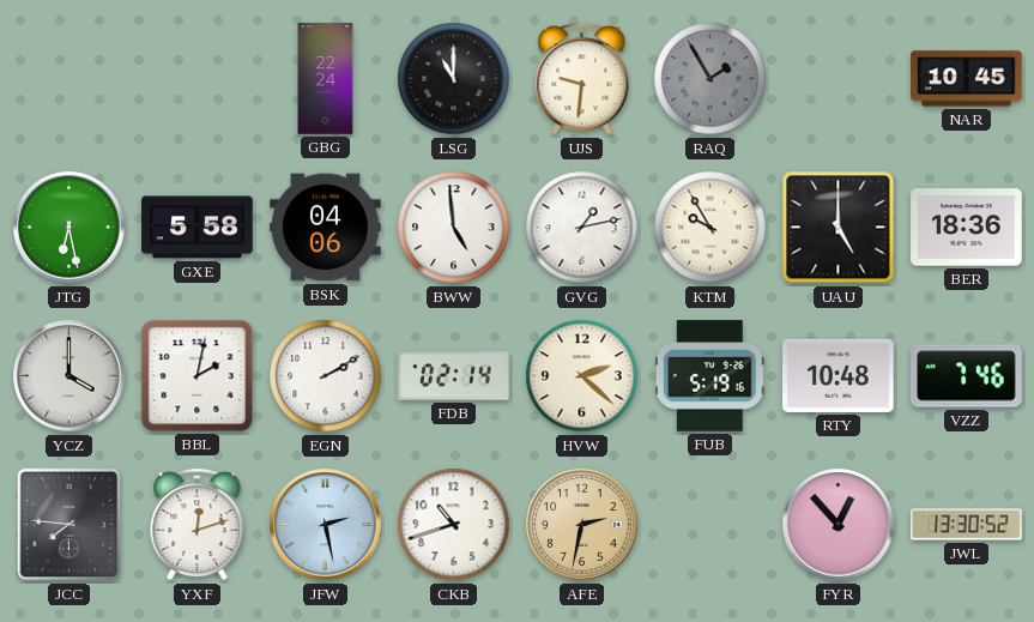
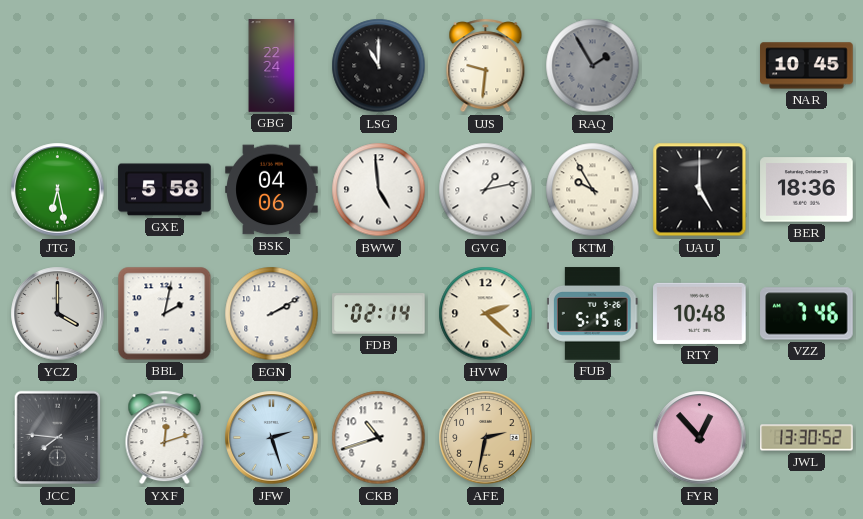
FUB: 5:19 -> 5:15 (592, 314)
JFW: 2:28 -> 2:27 (272, 438)
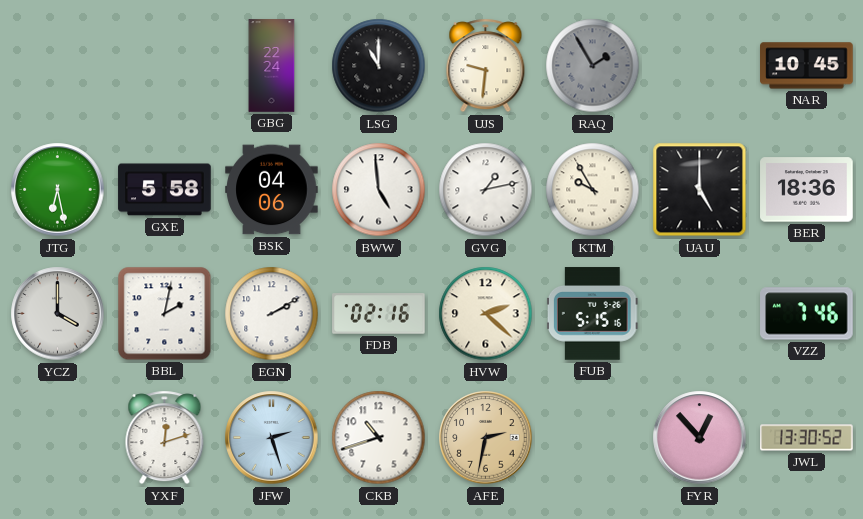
FDB: 02:14 -> 02:16 (379, 314)
RTY: 10:48 -> none (700, 313)
JCC: 7:46 -> none (58, 438)
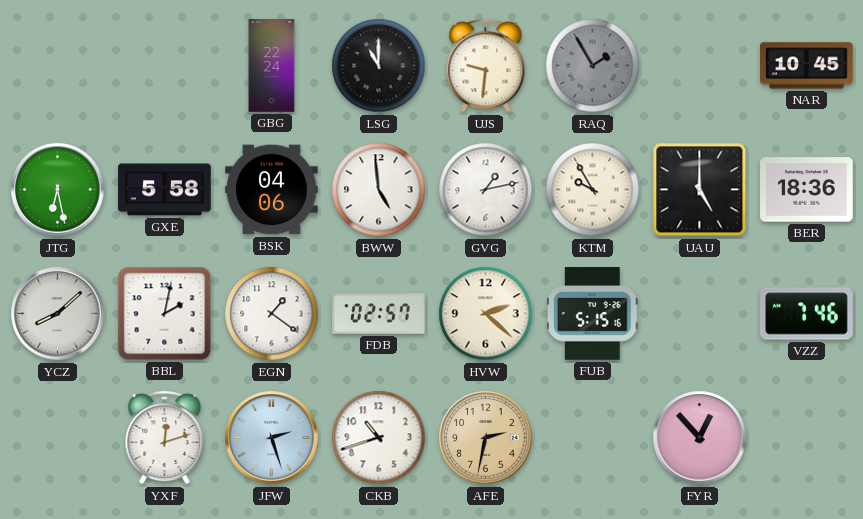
YCZ: 4:00 -> 8:08 (58, 314)
EGN: 2:10 -> 1:21 (272, 314)
FDB: 02:16 -> 02:57 (379, 314)
JWL: 13:30 -> none (807, 438)
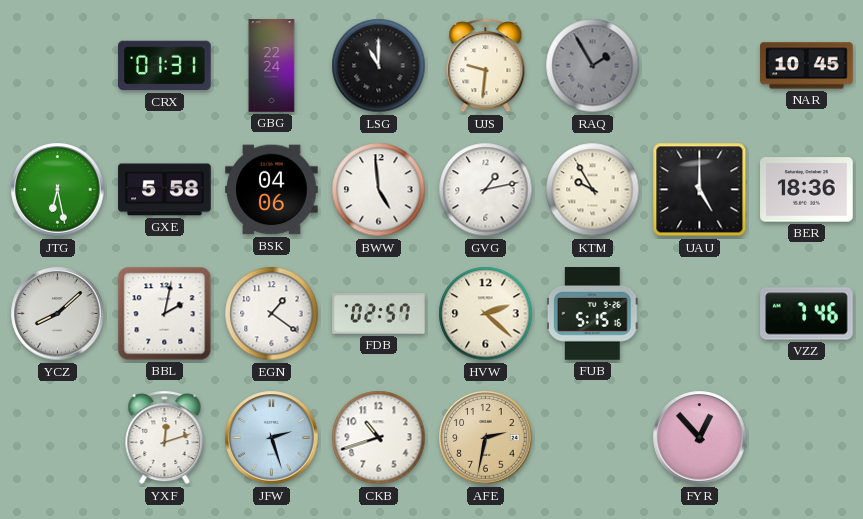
CRX: none -> 01:31 (165, 66)
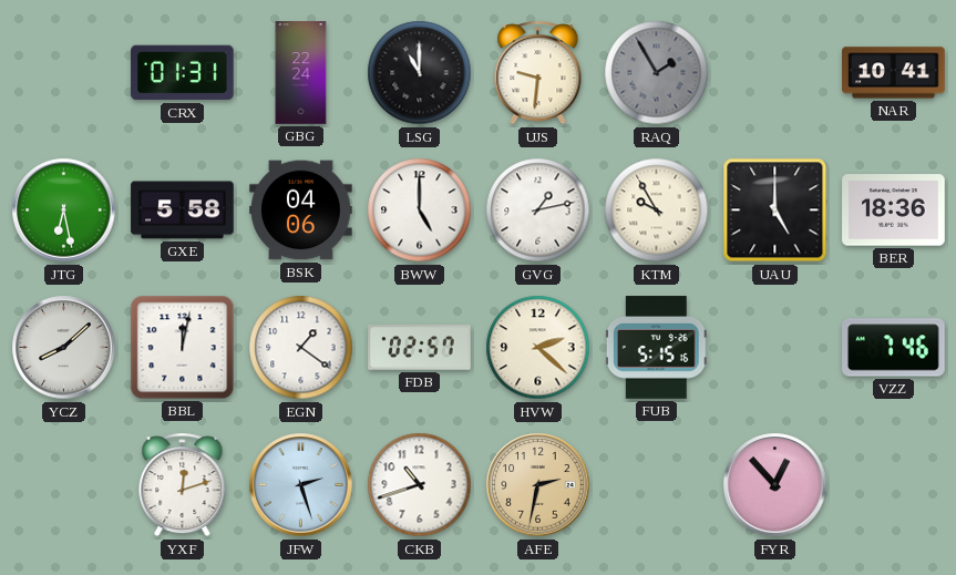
NAR: 10:45 -> 10:41 (894, 73)
BWW: 4:59 -> 5:00 (420, 211)
BBL: 2:02 -> 12:02 (183, 348)
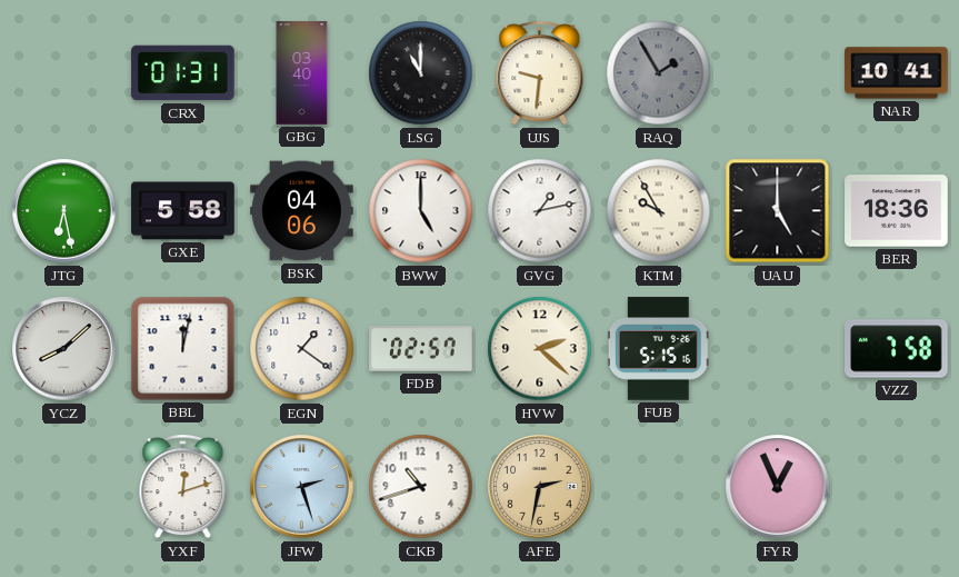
GBG: 22:24 -> 03:40 (302, 73)
VZZ: 7:46 -> 7:58 (897, 349)
FYR: 12:53 -> 12:56 (778, 487)
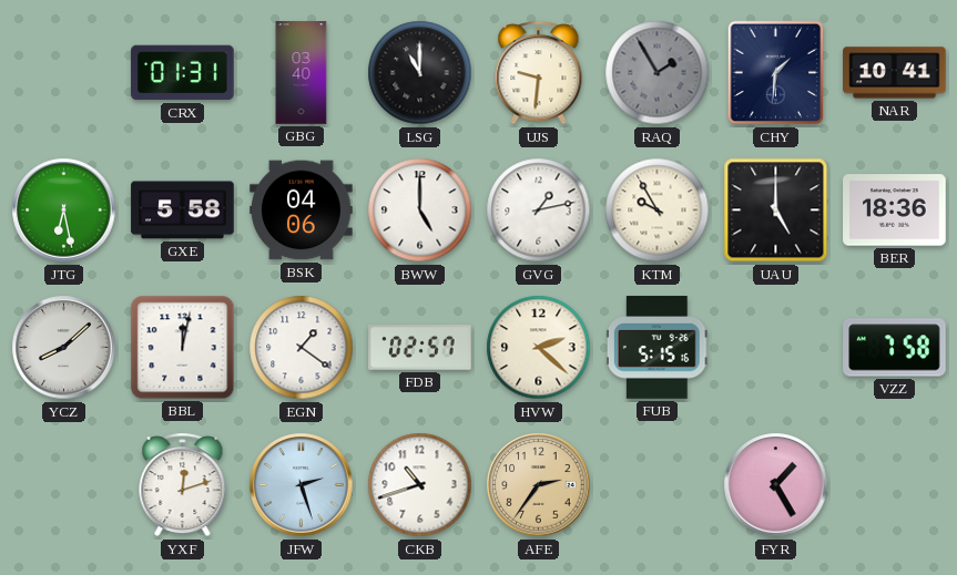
CHY: none -> 1:31 (776, 73)
AFE: 2:32 -> 2:36 (539, 485)
FYR: 12:56 -> 1:25 (776, 485)
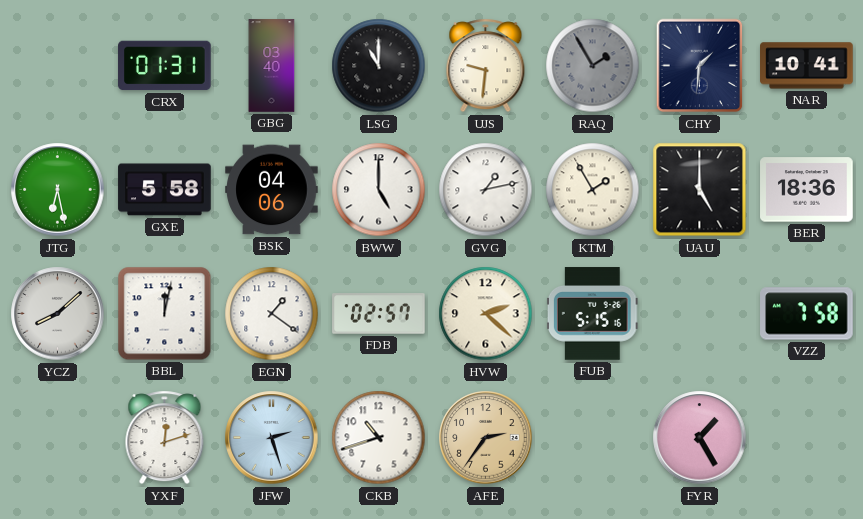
KTM: 9:55 -> 1:55 (593, 190)
